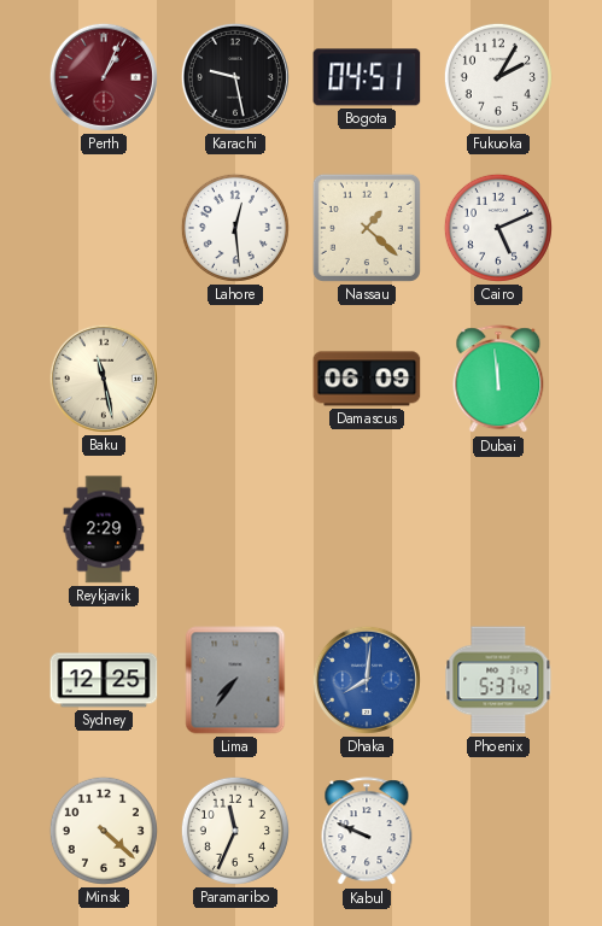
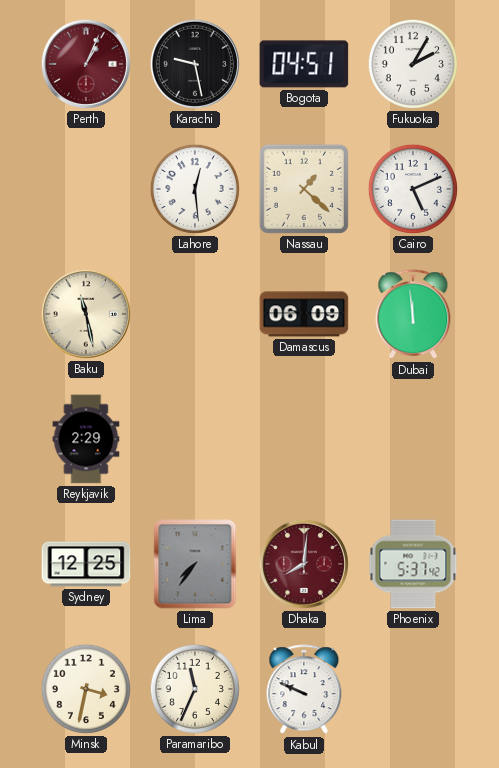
Dhaka dial: blue -> burgundy (304, 564)
Minsk: 4:22 -> 3:32 (86, 689)
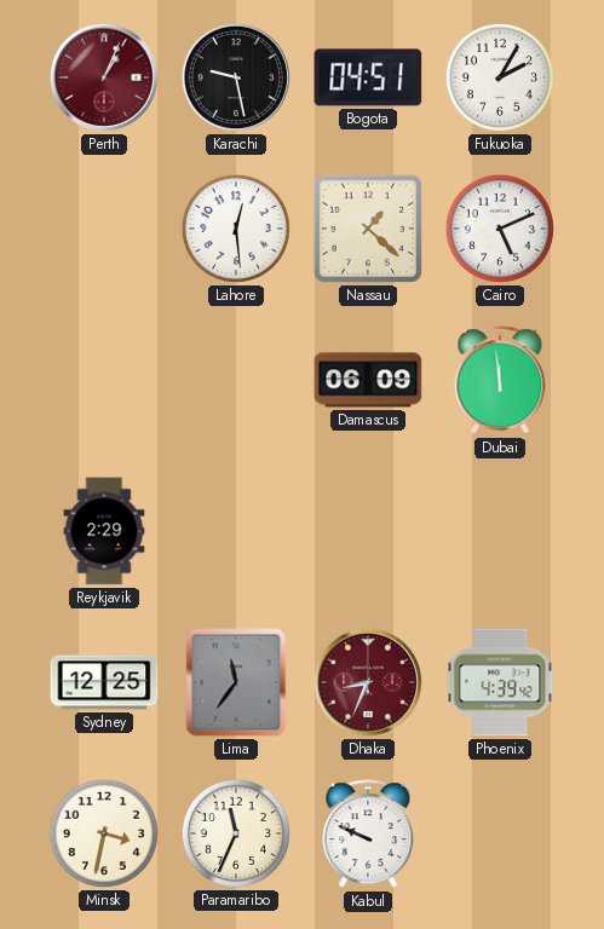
Baku: 11:28 -> none (86, 314)
Lima: 7:36 -> 11:36 (236, 682)
Dhaka: 8:01 -> 8:34 (368, 682)
Phoenix: 5:37 -> 4:39 (500, 682)
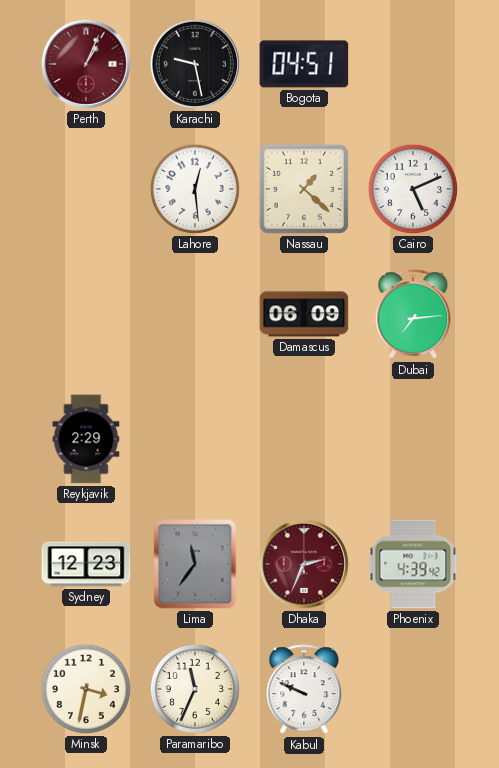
Fukuoka: 2:05 -> none (500, 77)
Dubai: 11:59 -> 7:14 (413, 315)
Sydney: 12:25 -> 12:23 (86, 564)
Dhaka: 8:34 -> 2:34 (304, 564)
